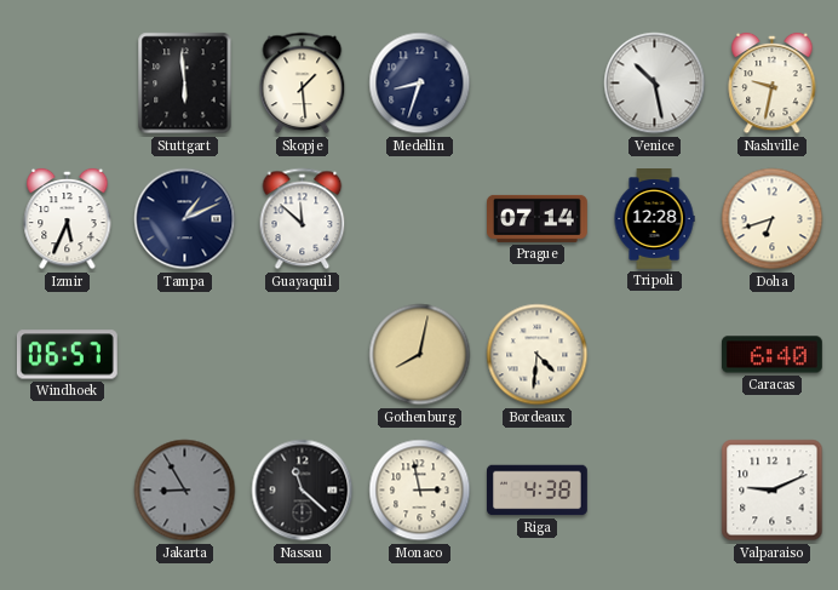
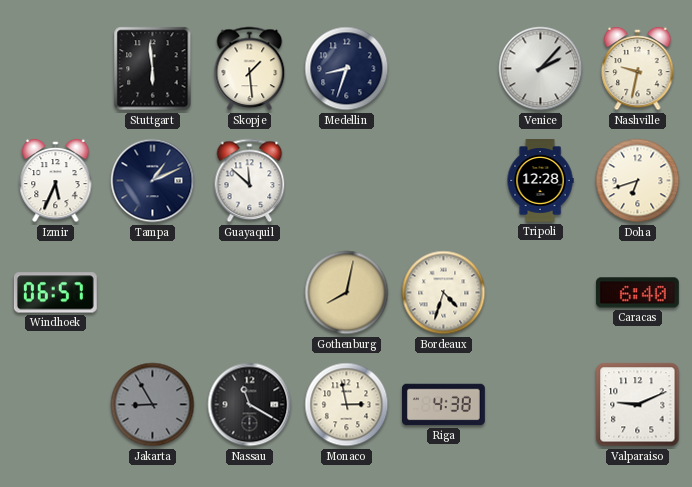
Venice: 10:28 -> 2:07 (541, 69)
Prague: 07:14 -> none (538, 218)
Bordeaux: 4:31 -> 4:33 (444, 293)
Nassau: 11:22 -> 11:20 (250, 405)
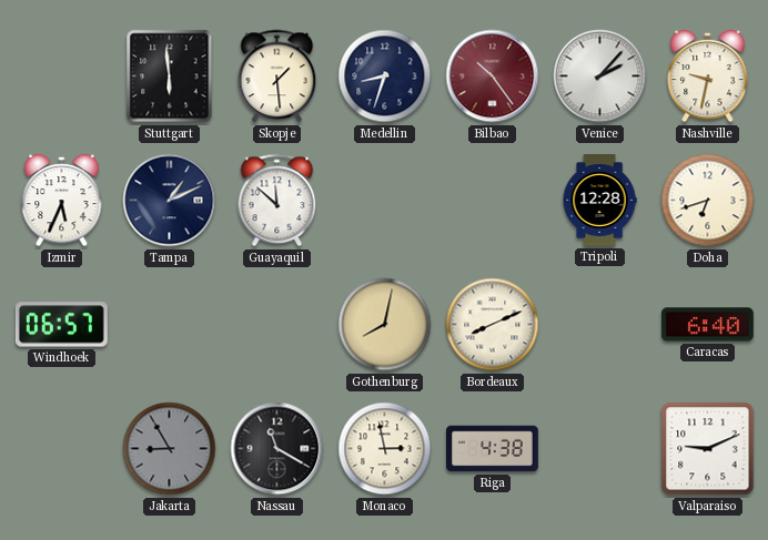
Bilbao: none -> 10:24 (493, 77)
Bordeaux: 4:33 -> 8:11 (493, 325)
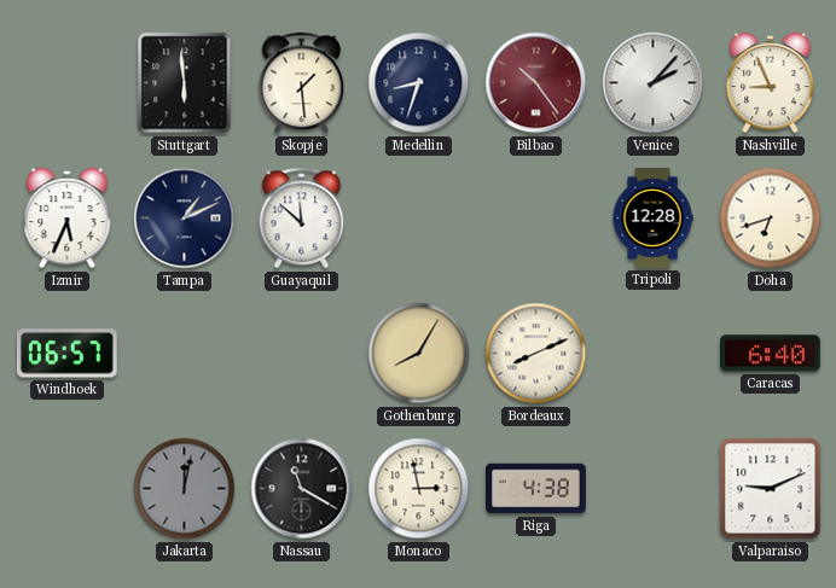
Nashville: 9:32 -> 8:56 (771, 83)
Gothenburg: 8:02 -> 8:05 (419, 354)
Jakarta: 8:55 -> 12:02 (185, 489)
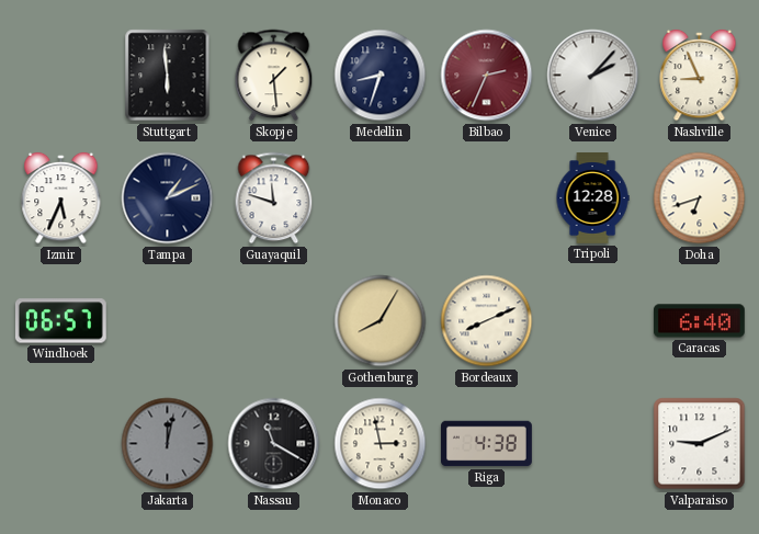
Bilbao: 10:24 -> 2:34 (487, 76)
Guayaquil: 11:52 -> 11:48 (274, 198)
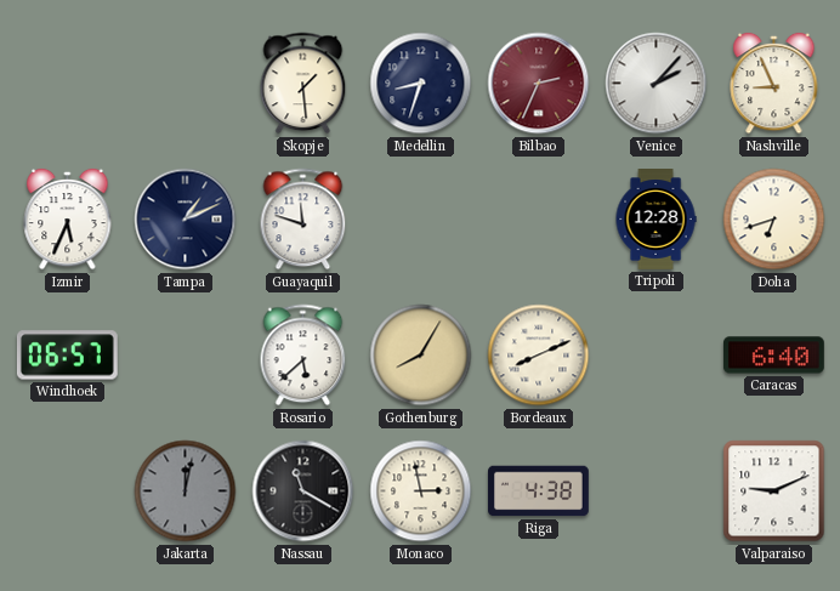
Stuttgart: 5:59 -> none (168, 76)
Rosario: none -> 5:38 (303, 356)
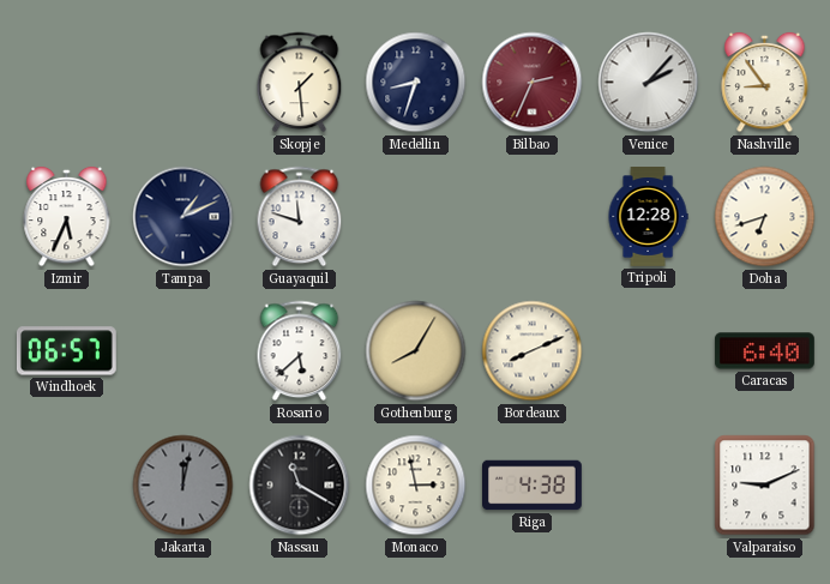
Nashville: 8:56 -> 8:54 (765, 83)
